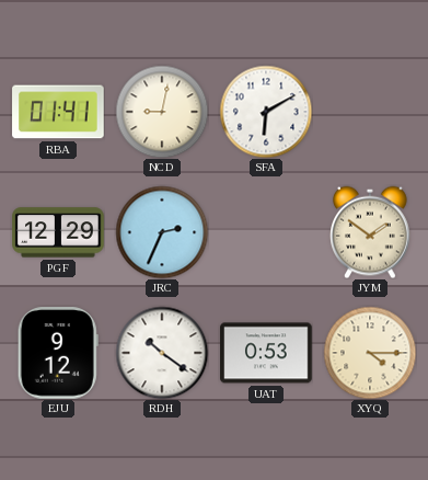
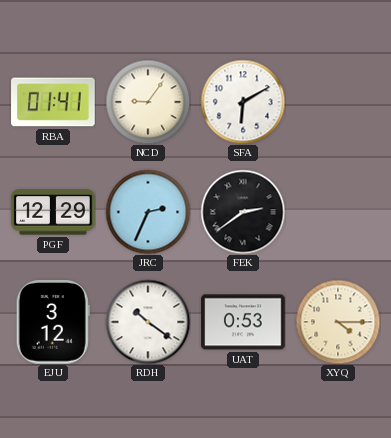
NCD: 9:02 -> 9:06 (148, 102)
FEK: none -> 2:39 (243, 212)
JYM: 1:51 -> none (370, 232)
EJU: 9:12 -> 3:12 (53, 322)
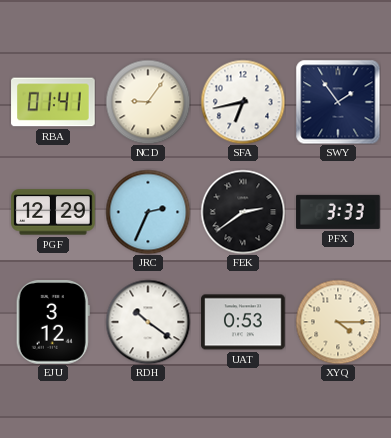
SFA: 6:10 -> 6:43 (243, 102)
SWY: none -> 1:54 (338, 102)
PFX: none -> 3:33 (338, 212)
